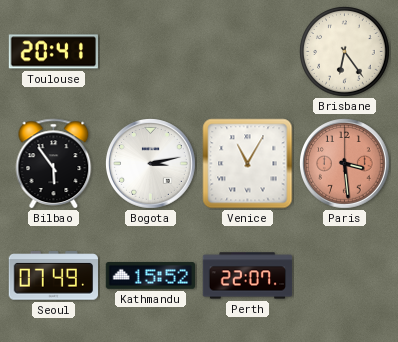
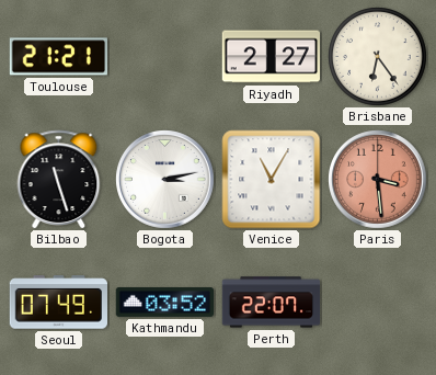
Toulouse: 20:41 -> 21:21 (58, 57)
Riyadh: none -> 2:27 (271, 57)
Bilbao: 5:54 -> 11:27 (59, 180)
Kathmandu: 15:52 -> 03:52 (165, 303)
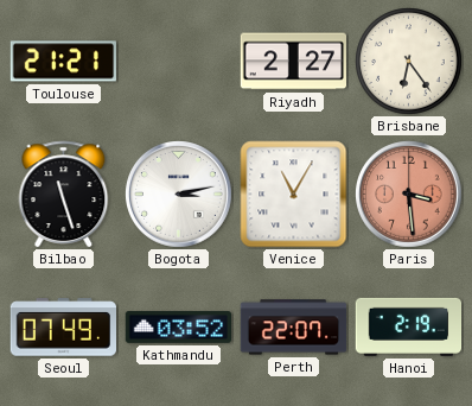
Hanoi: none -> 2:19 (409, 326)
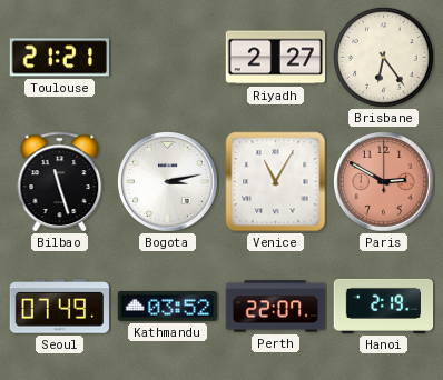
Paris: 3:29 -> 2:50 (384, 182)
